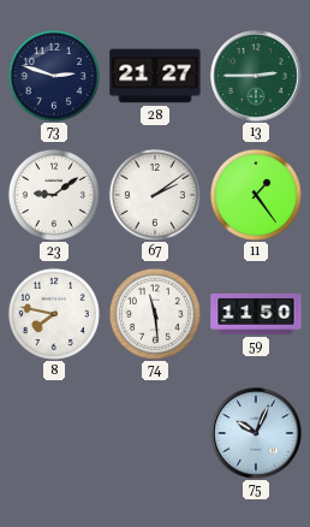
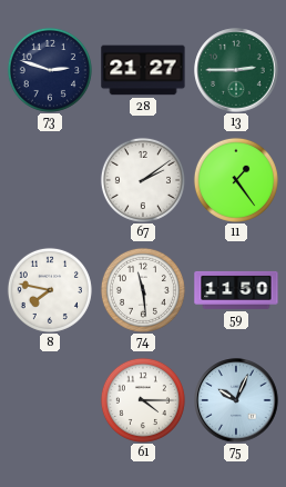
23: 9:09 -> none (54, 195)
61: none -> 4:15 (143, 400)
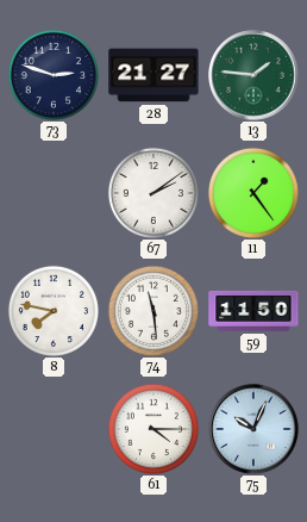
13: 2:45 -> 1:46 (253, 75)
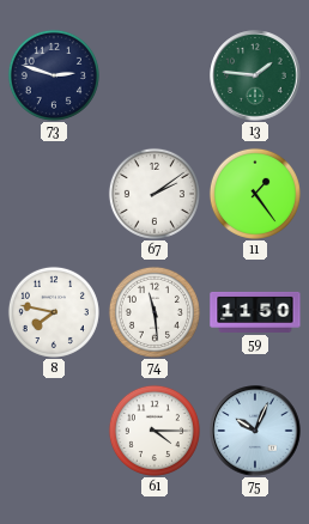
28: 21:27 -> none (153, 75)
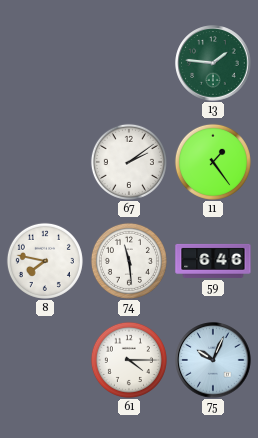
73: 2:48 -> none (54, 75)
59: 11:50 -> 6:46 (213, 261)
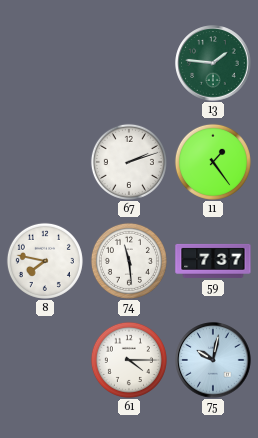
67: 2:09 -> 2:12 (129, 162)
59: 6:46 -> 7:37 (213, 261)
75: 10:04 -> 10:02 (213, 360)
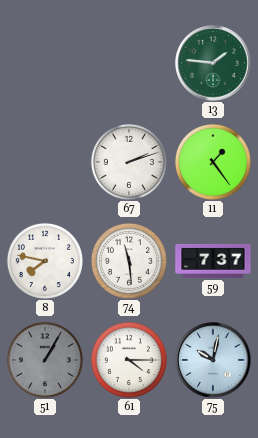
51: none -> 1:05 (45, 360)
